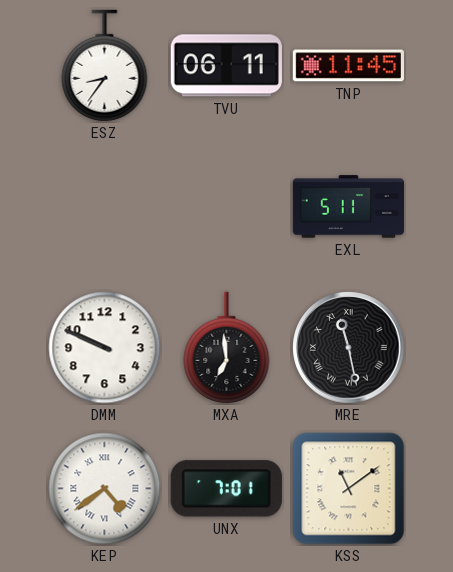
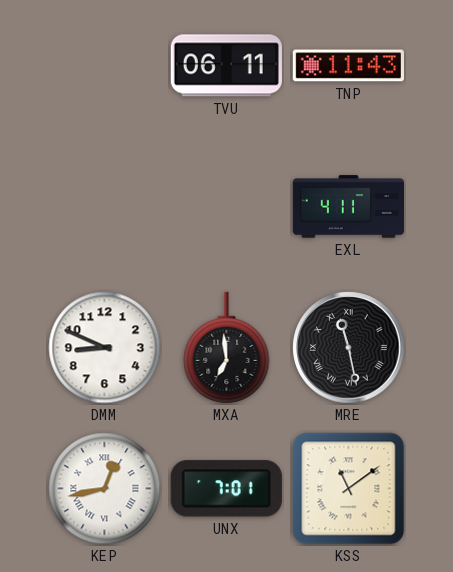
ESZ: 8:36 -> none (105, 66)
TNP: 11:45 -> 11:43 (348, 66)
EXL: 5:11 -> 4:11 (348, 207)
DMM: 9:49 -> 8:49 (105, 348)
KEP: 4:39 -> 12:43 (105, 489)
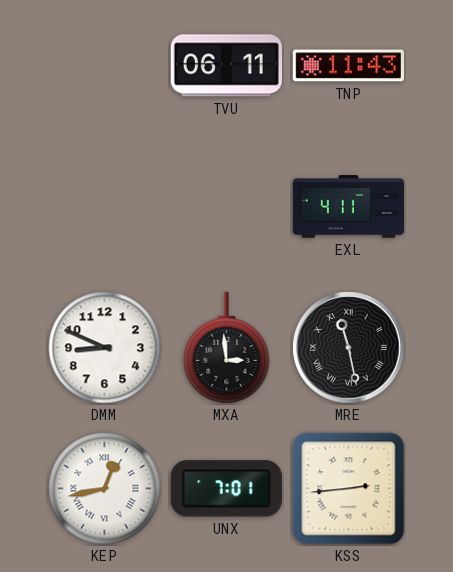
MXA: 6:59 -> 2:59 (227, 348)
KSS: 11:09 -> 2:44 (349, 489)
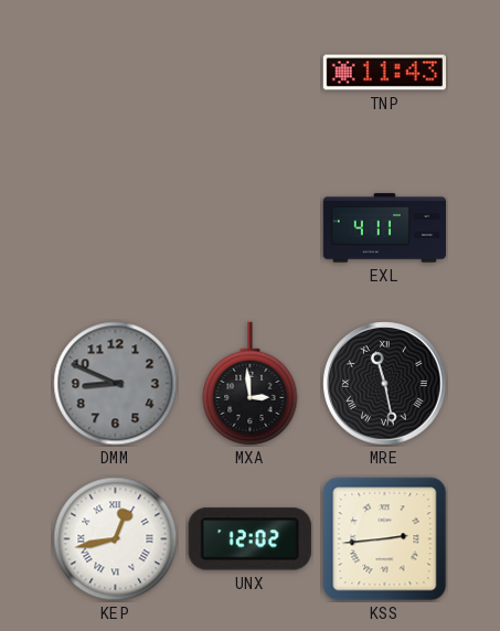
TVU: 06:11 -> none (226, 66)
DMM dial: white -> grey (116, 384)
UNX: 7:01 -> 12:02 (249, 539)
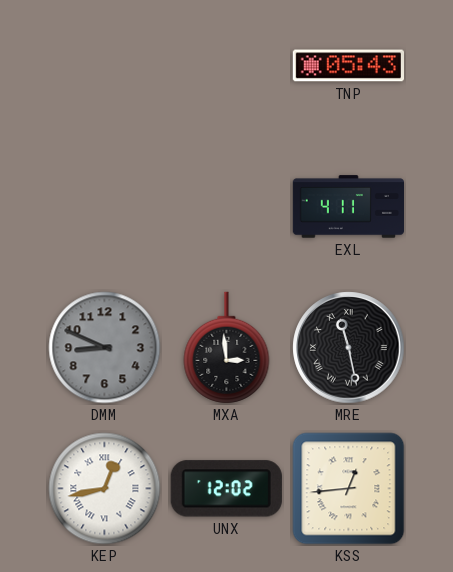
TNP: 11:43 -> 05:43 (348, 66)
KSS: 2:44 -> 12:44 (349, 489)
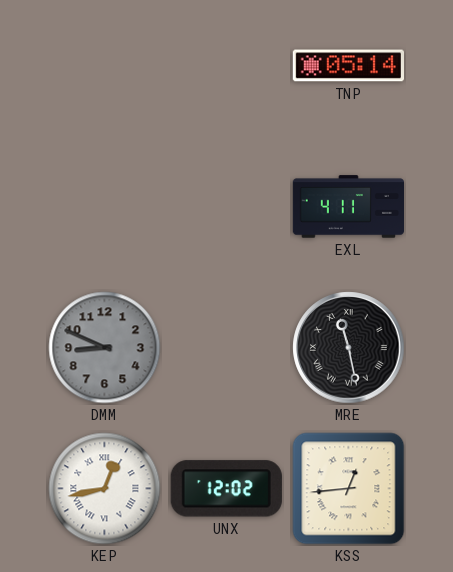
TNP: 05:43 -> 05:14 (348, 66)
MXA: 2:59 -> none (227, 348)
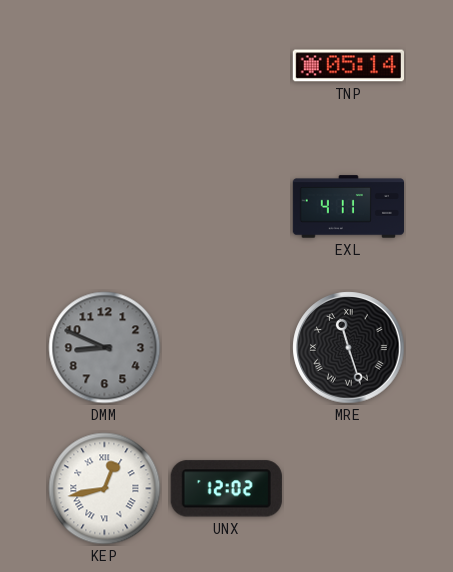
MRE: 11:28 -> 11:27 (349, 348)
KSS: 12:44 -> none (349, 489)
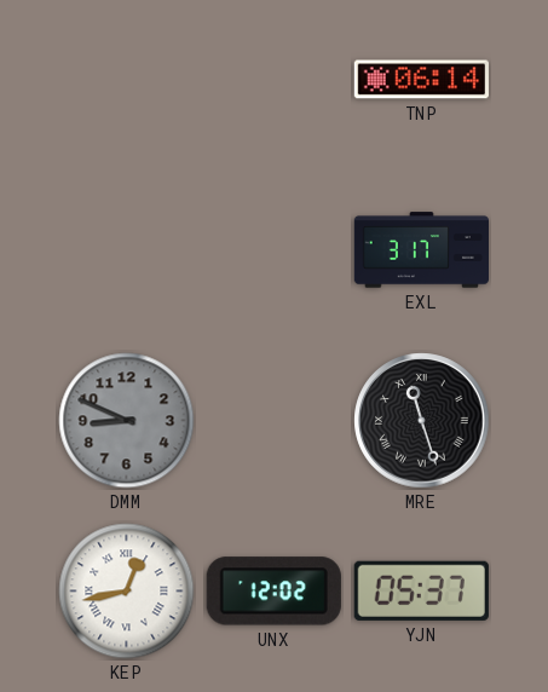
TNP: 05:14 -> 06:14 (421, 80)
EXL: 4:11 -> 3:17 (421, 250)
YJN: none -> 05:37 (421, 590)
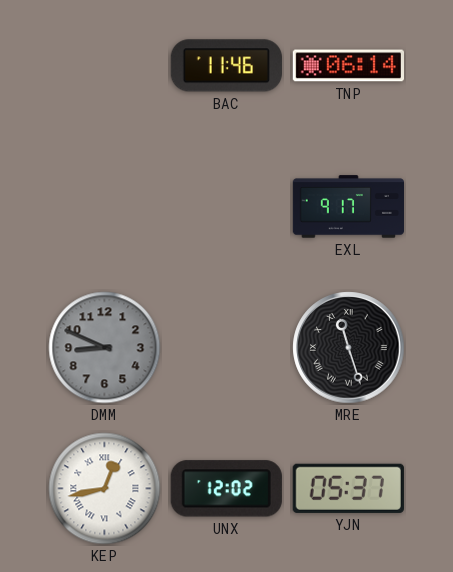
BAC: none -> 11:46 (226, 66)
EXL: 3:17 -> 9:17 (348, 207)
